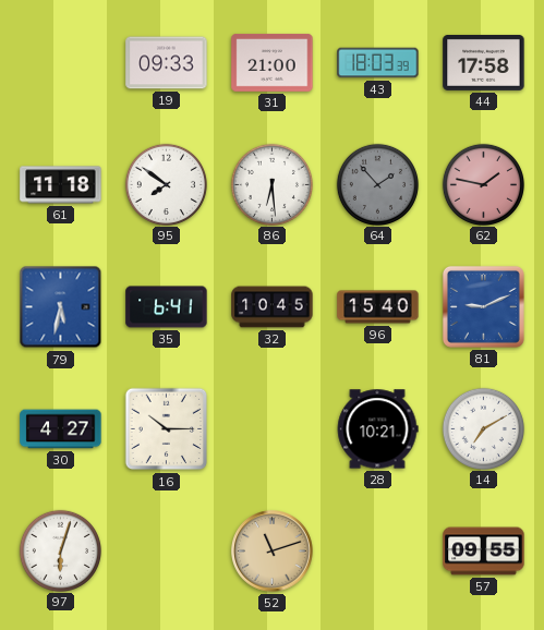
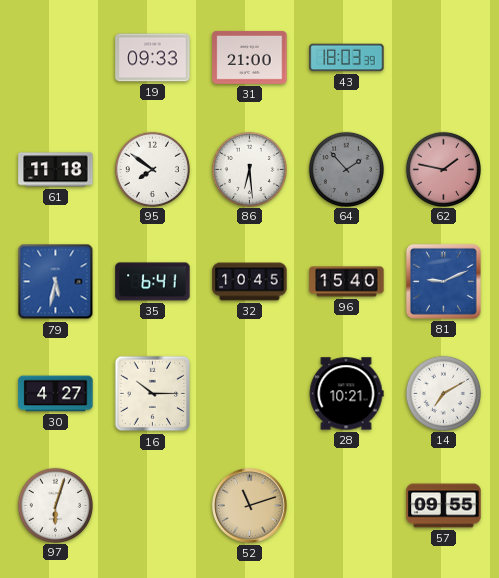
44: 17:58 -> none (484, 62)
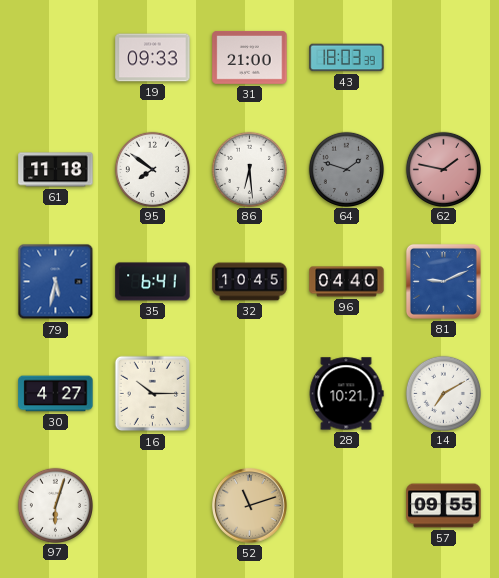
64: 1:53 -> 1:48 (346, 169)
96: 15:40 -> 04:40 (347, 282)
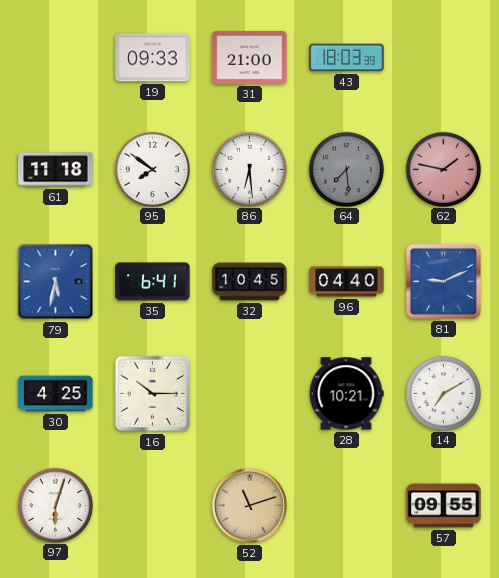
64: 1:48 -> 7:29 (346, 169)
30: 4:27 -> 4:25 (56, 394)
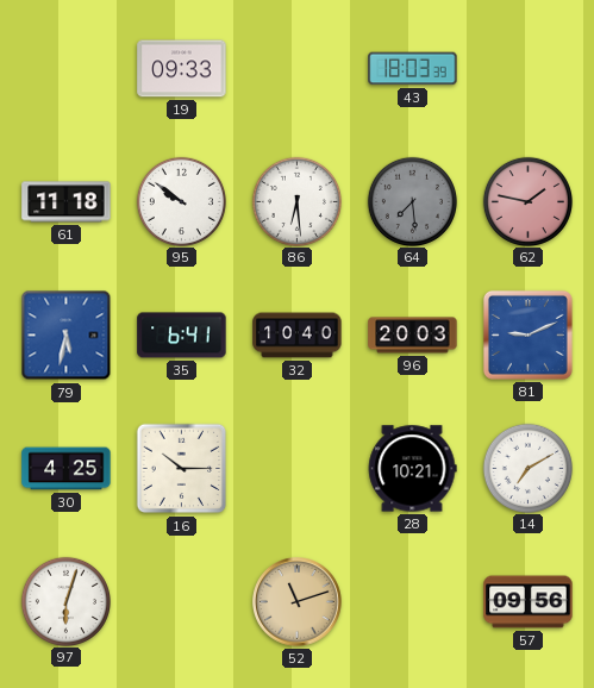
31: 21:00 -> none (250, 58)
95: 7:51 -> 9:51 (181, 201)
32: 10:45 -> 10:40 (298, 336)
96: 04:40 -> 20:03 (413, 336)
57: 09:55 -> 09:56 (529, 602)
